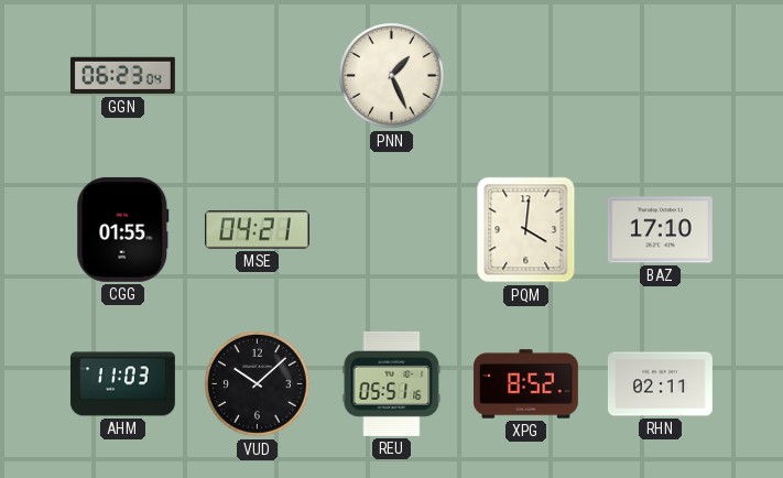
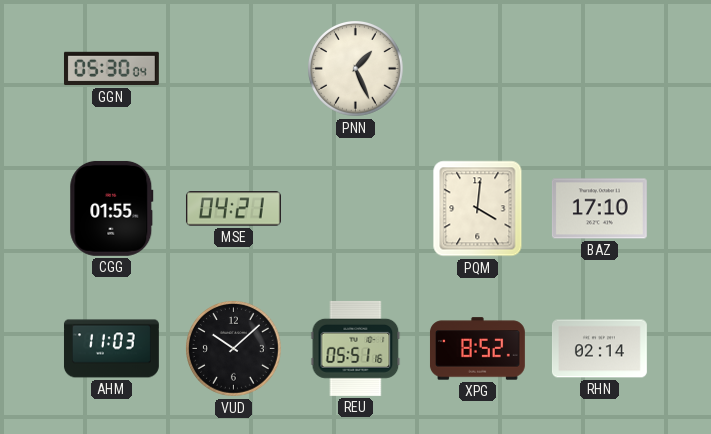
GGN: 06:23 -> 05:30 (111, 69)
RHN: 02:11 -> 02:14 (599, 349)
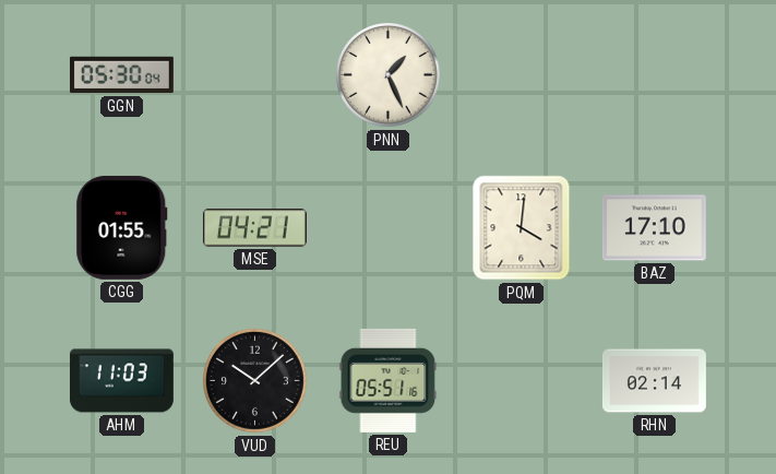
XPG: 8:52 -> none (477, 349)
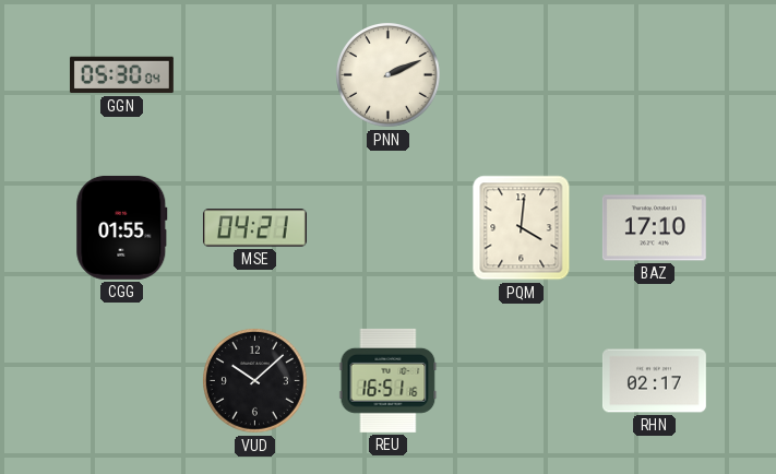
PNN: 1:26 -> 2:11 (389, 75)
AHM: 11:03 -> none (121, 381)
REU: 05:51 -> 16:51 (389, 380)
RHN: 02:14 -> 02:17 (654, 381)
